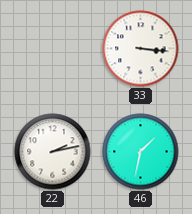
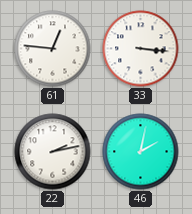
61: none -> 12:46 (53, 49)
46: 1:32 -> 2:02 (141, 152)
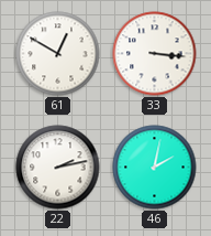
61: 12:46 -> 12:50 (58, 54)
